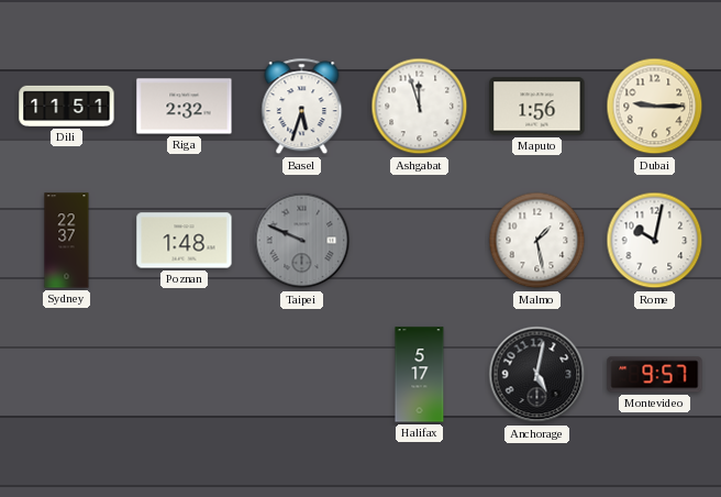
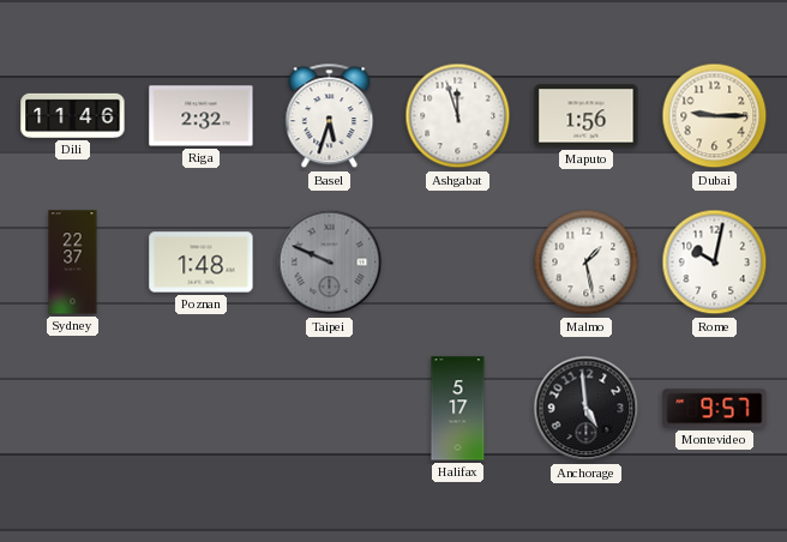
Dili: 11:51 -> 11:46 (73, 115)
Anchorage: 5:02 -> 4:59 (587, 409)
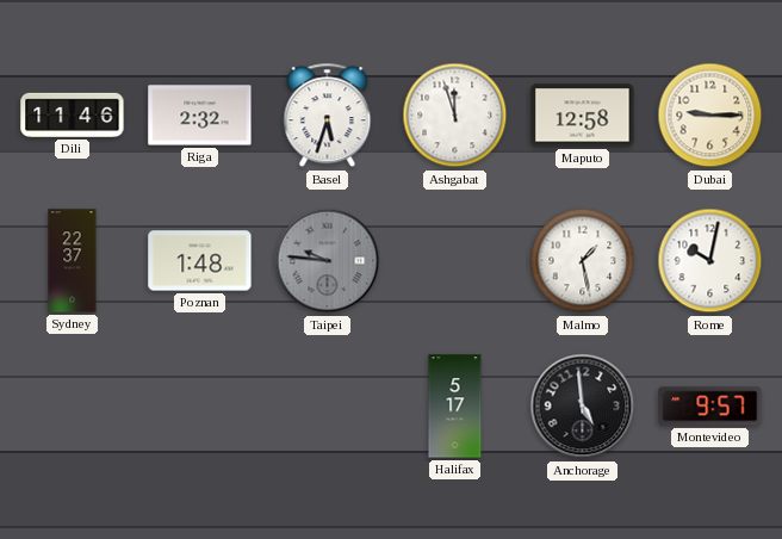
Maputo: 1:56 -> 12:58 (583, 116)
Taipei: 9:49 -> 9:46 (328, 261)
